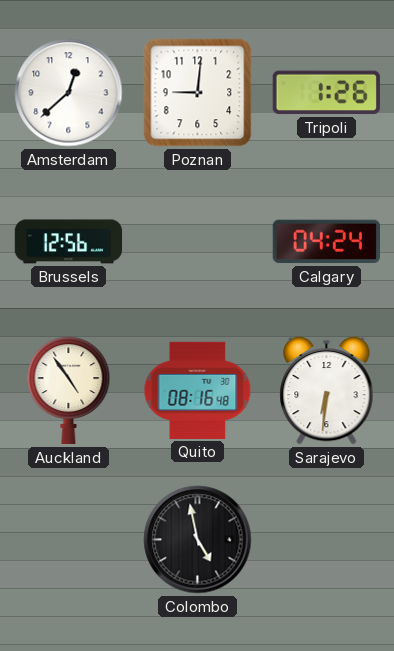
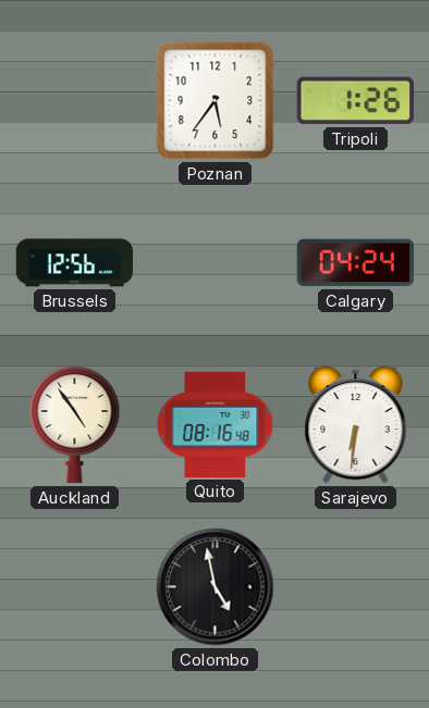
Amsterdam: 12:38 -> none (69, 93)
Poznan: 9:01 -> 5:36 (216, 101)
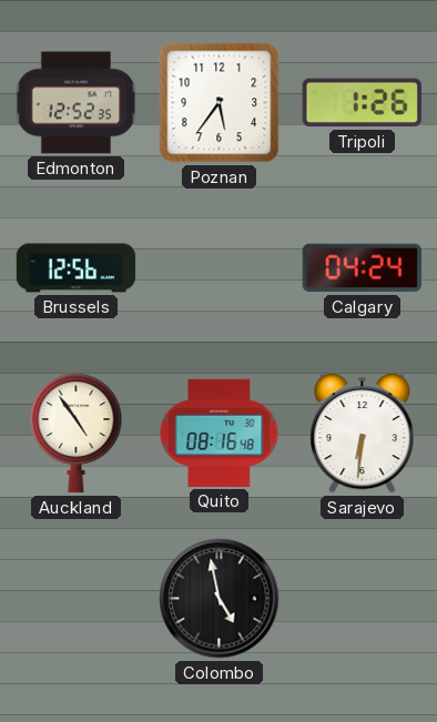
Edmonton: none -> 12:52 (77, 103)
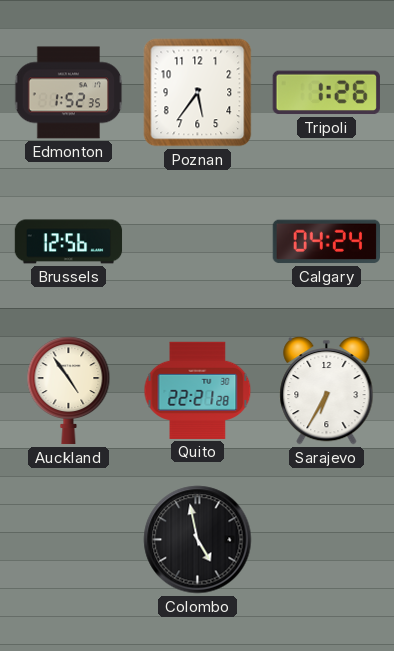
Edmonton: 12:52 -> 1:52 (69, 93)
Quito: 08:16 -> 22:21 (198, 390)
Sarajevo: 6:31 -> 6:35 (327, 390)
